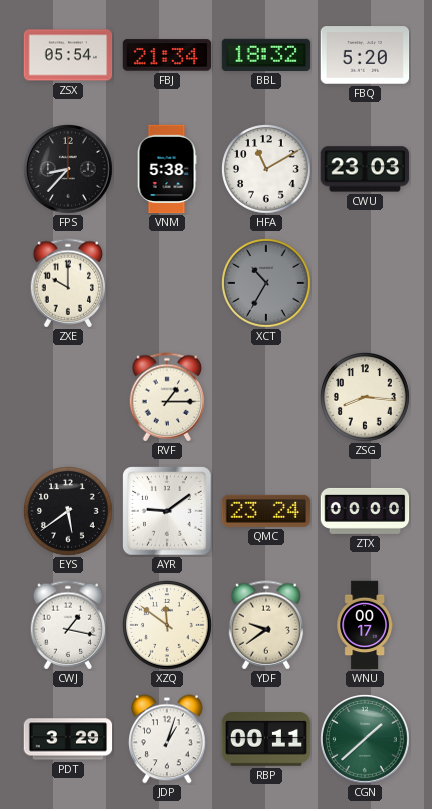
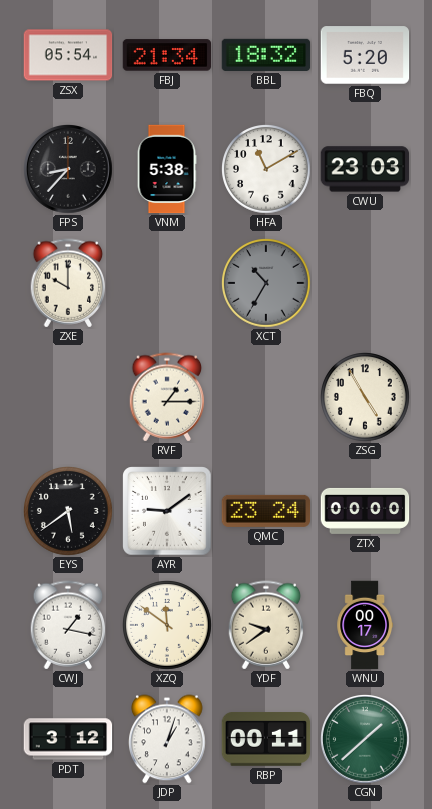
ZSG: 8:16 -> 4:55 (366, 398)
PDT: 3:29 -> 3:12 (68, 739)
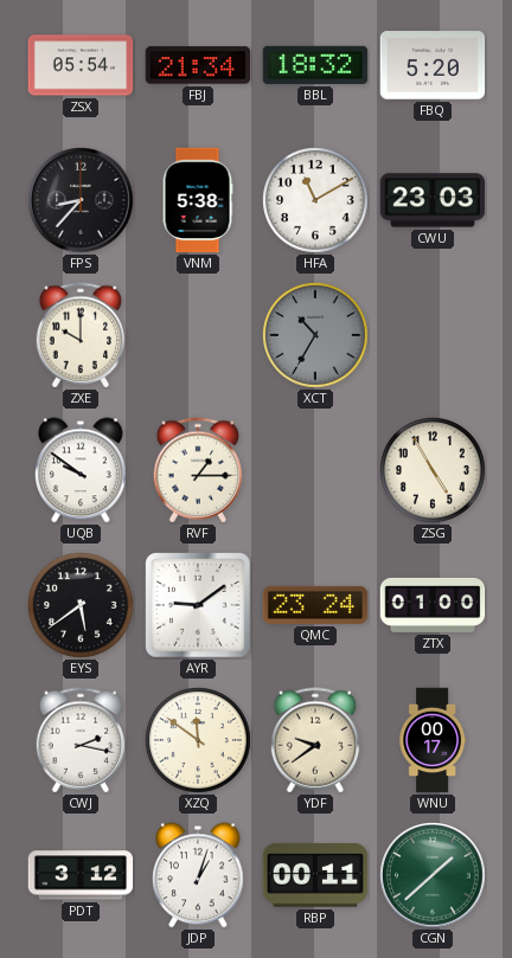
UQB: none -> 9:51 (81, 470)
ZTX: 00:00 -> 01:00 (433, 605)
CWJ: 1:17 -> 2:17 (81, 740)
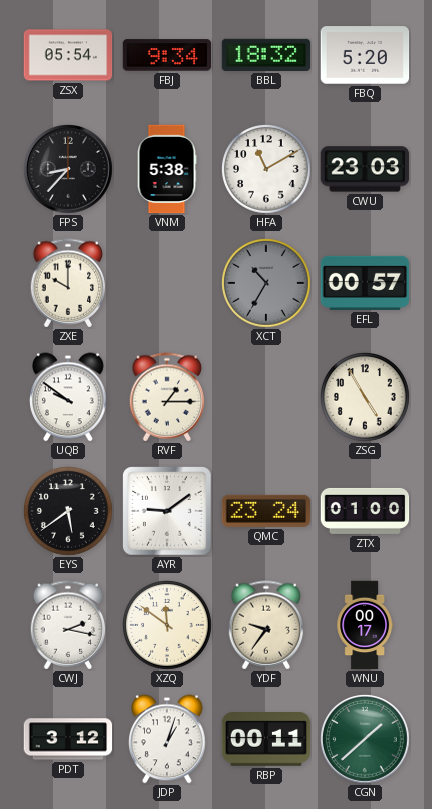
FBJ: 21:34 -> 9:34 (167, 55)
EFL: none -> 00:57 (365, 283)
YDF: 9:39 -> 9:36 (266, 625)
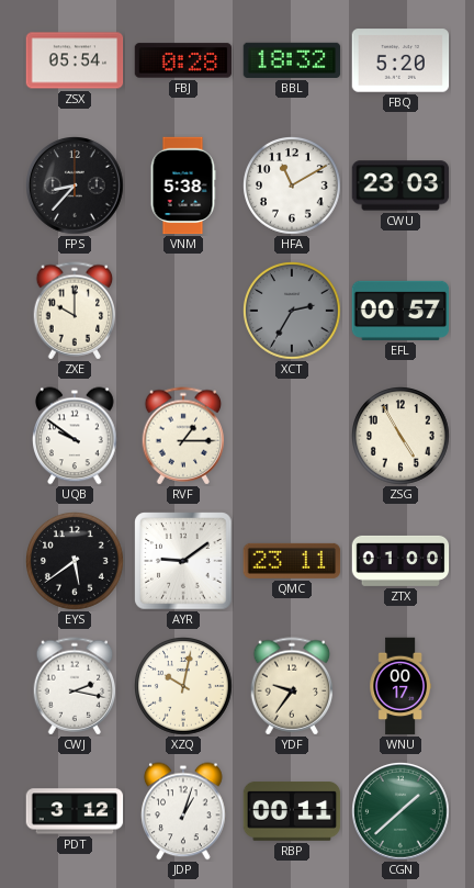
FBJ: 9:34 -> 0:28 (183, 60)
XCT: 10:35 -> 2:35 (293, 312)
QMC: 23:24 -> 23:11 (292, 561)
XZQ: 11:51 -> 10:02 (184, 687)
